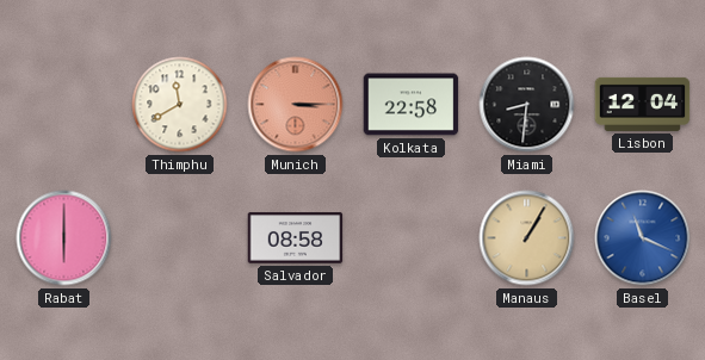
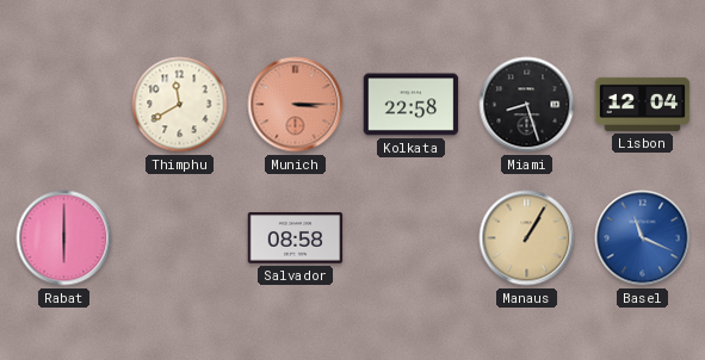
Miami: 8:31 -> 8:27 (527, 105)
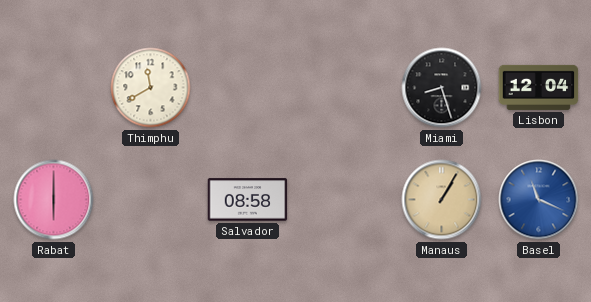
Munich: 3:15 -> none (296, 105)
Kolkata: 22:58 -> none (412, 105)
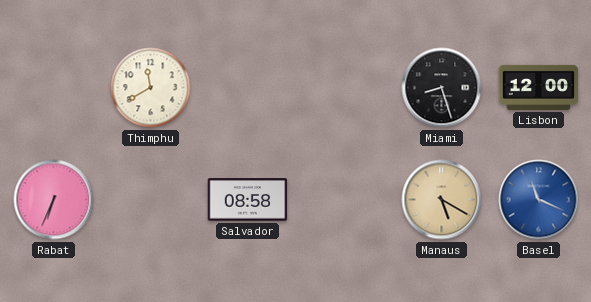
Lisbon: 12:04 -> 12:00 (539, 87)
Rabat: 6:00 -> 6:34 (54, 200)
Manaus: 1:05 -> 5:20 (442, 200)
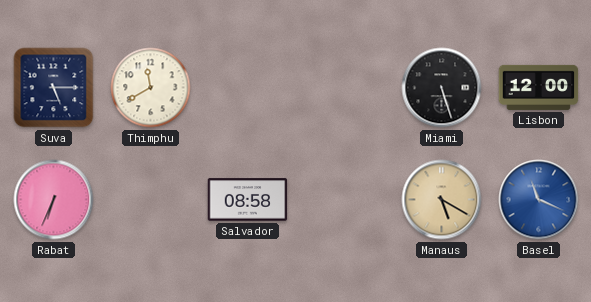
Suva: none -> 5:15 (54, 88)
Miami: 8:27 -> 5:27 (442, 88)
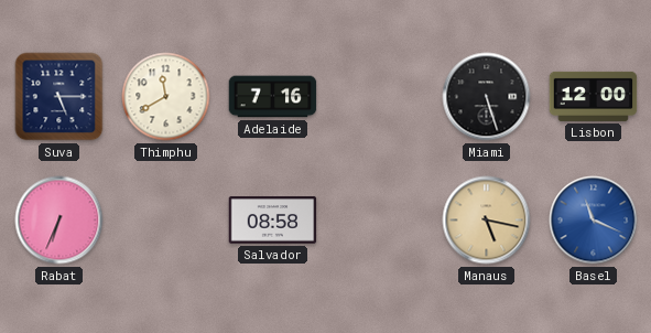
Adelaide: none -> 7:16 (273, 97)
Manaus: 5:20 -> 5:17 (487, 221)
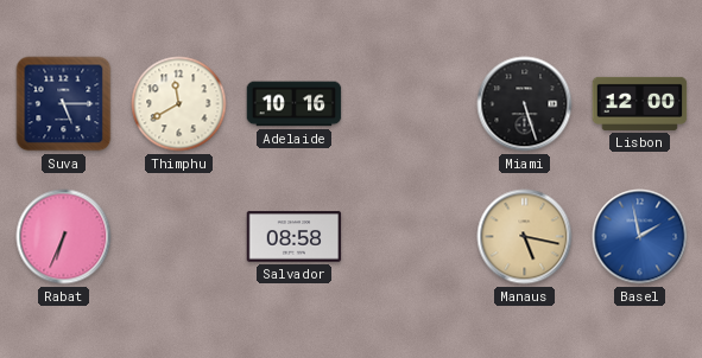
Adelaide: 7:16 -> 10:16 (295, 104)
Basel: 11:19 -> 1:58 (640, 237)
